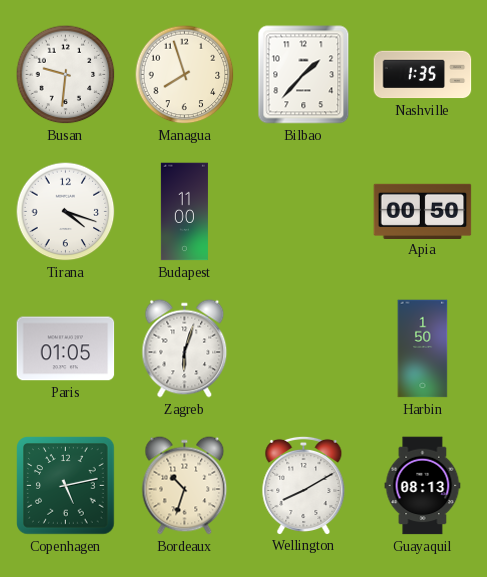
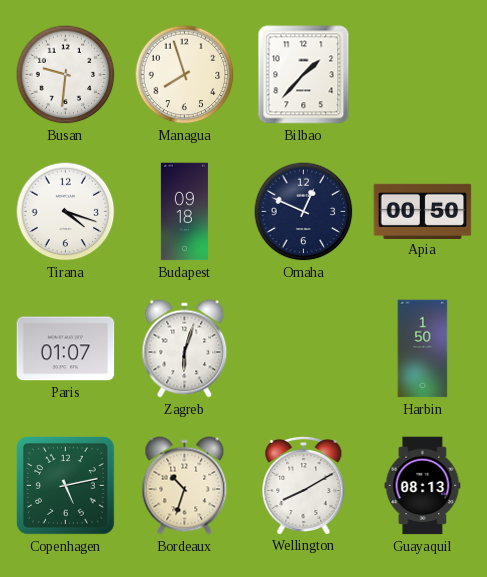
Nashville: 1:35 -> none (423, 75)
Budapest: 11:00 -> 09:18 (184, 212)
Omaha: none -> 12:49 (304, 212)
Paris: 01:05 -> 01:07 (66, 349)
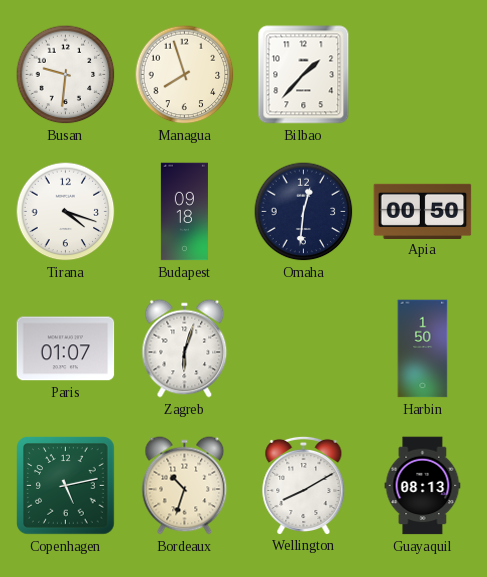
Omaha: 12:49 -> 12:31 (304, 212)
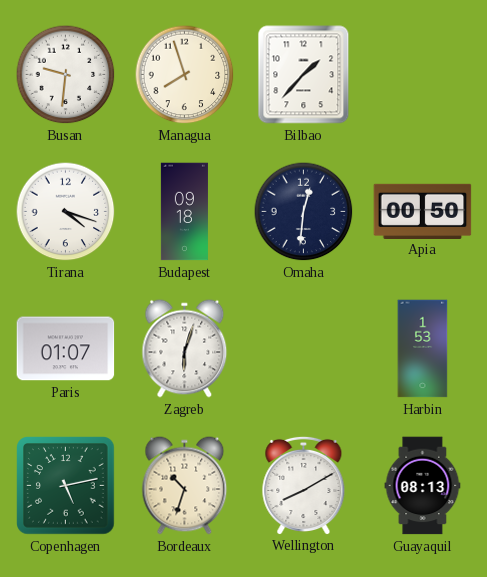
Harbin: 1:50 -> 1:53 (423, 349)
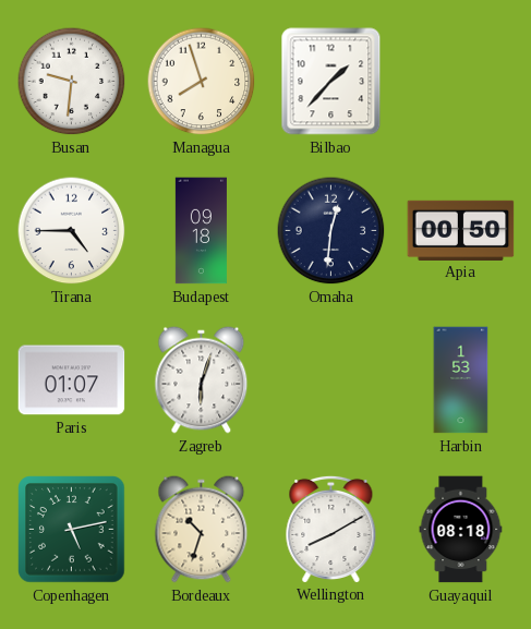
Tirana: 4:18 -> 4:45 (72, 231)
Guayaquil: 08:13 -> 08:18 (461, 530)
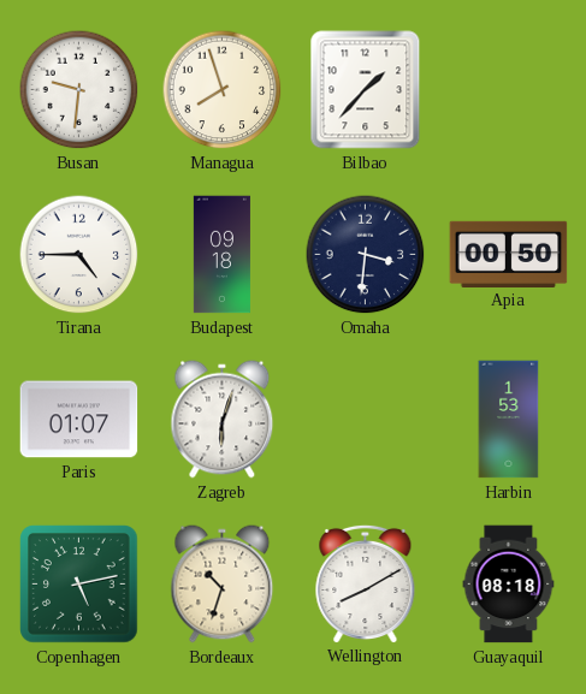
Omaha: 12:31 -> 3:31 (366, 255)
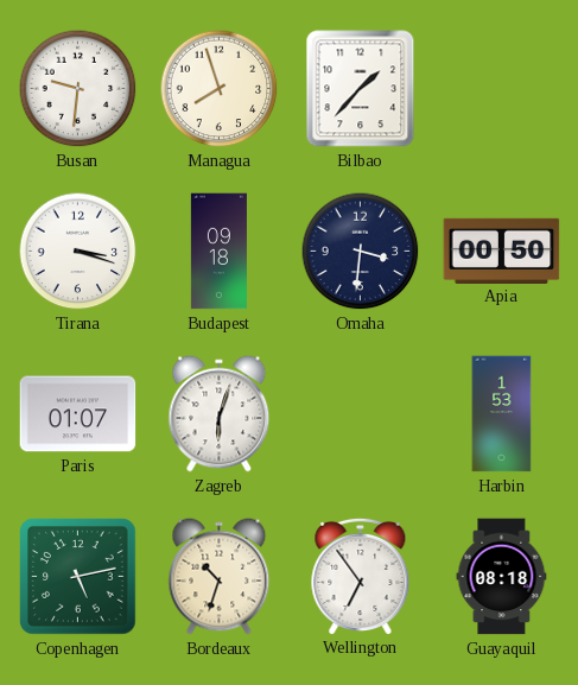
Tirana: 4:45 -> 3:18 (78, 252)
Wellington: 8:10 -> 6:54 (361, 576)
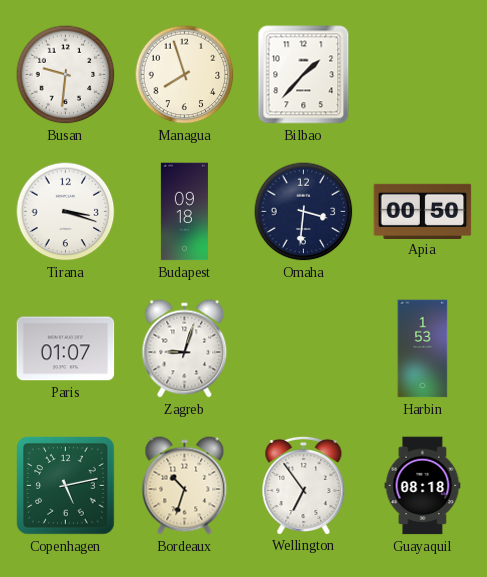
Zagreb: 6:03 -> 9:03 (185, 349)
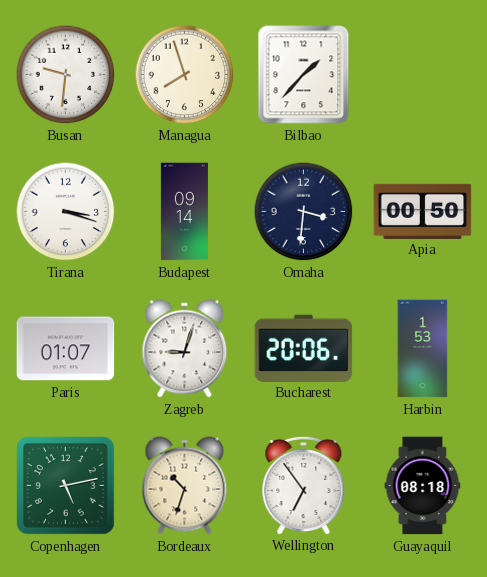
Budapest: 09:18 -> 09:14 (184, 212)
Bucharest: none -> 20:06 (304, 348)
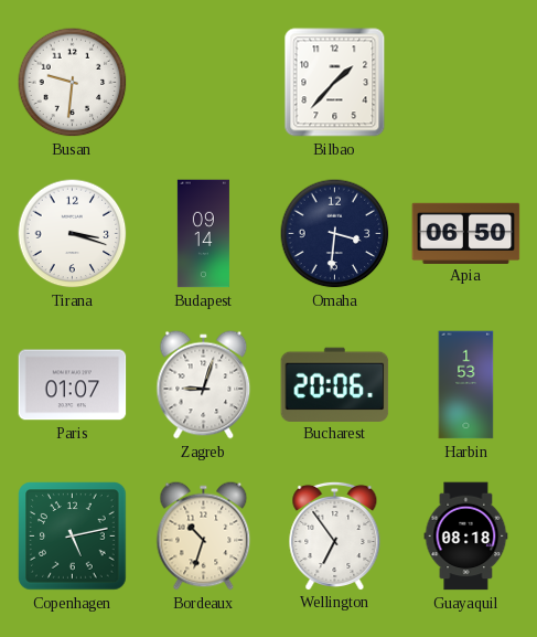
Managua: 7:57 -> none (185, 75)
Apia: 00:50 -> 06:50 (466, 233)
